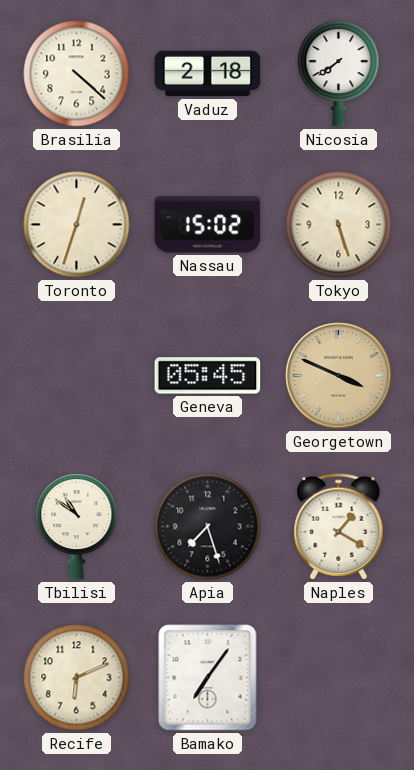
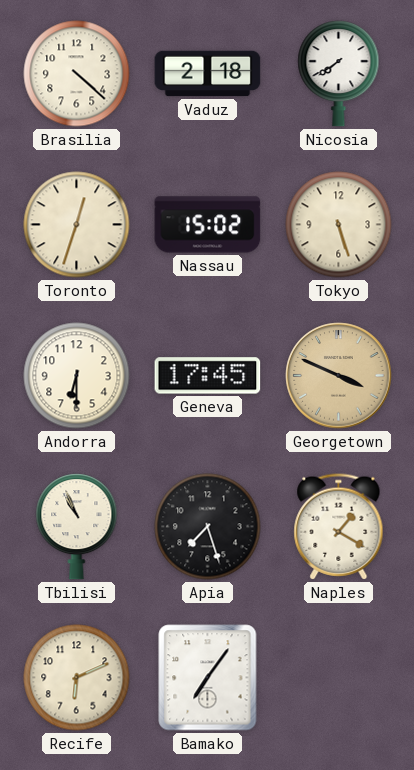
Andorra: none -> 6:30 (77, 376)
Geneva: 05:45 -> 17:45 (208, 376)
Tbilisi: 10:51 -> 10:56 (77, 527)
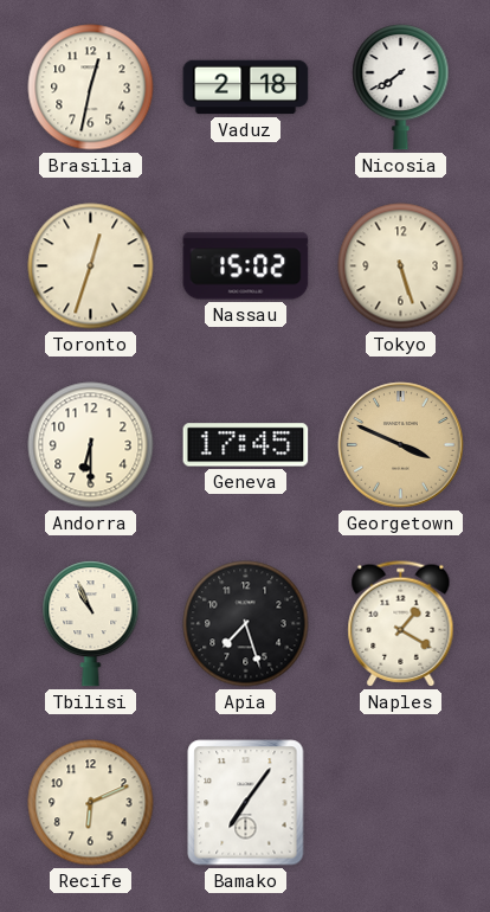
Brasilia: 4:22 -> 12:32 (91, 88)
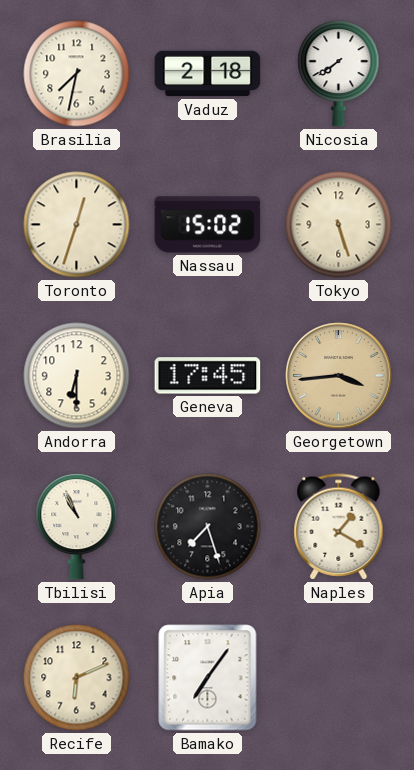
Brasilia: 12:32 -> 7:32 (77, 74)
Georgetown: 3:49 -> 3:44 (339, 376)
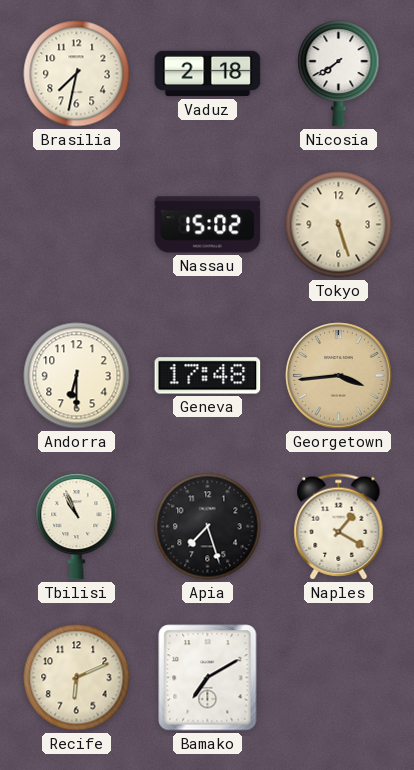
Toronto: 12:33 -> none (77, 225)
Geneva: 17:45 -> 17:48 (208, 376)
Bamako: 7:06 -> 7:10 (208, 678)
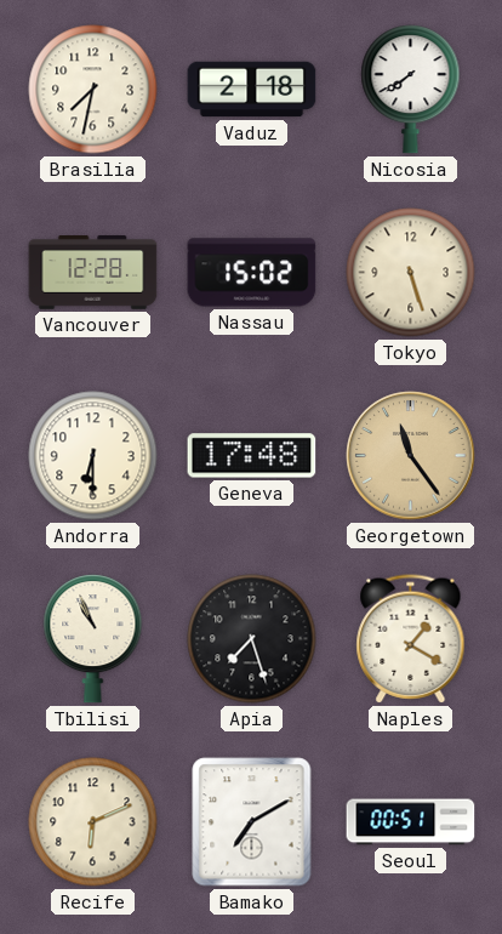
Vancouver: none -> 12:28 (93, 273)
Georgetown: 3:44 -> 11:24 (411, 456)
Seoul: none -> 00:51 (411, 822)
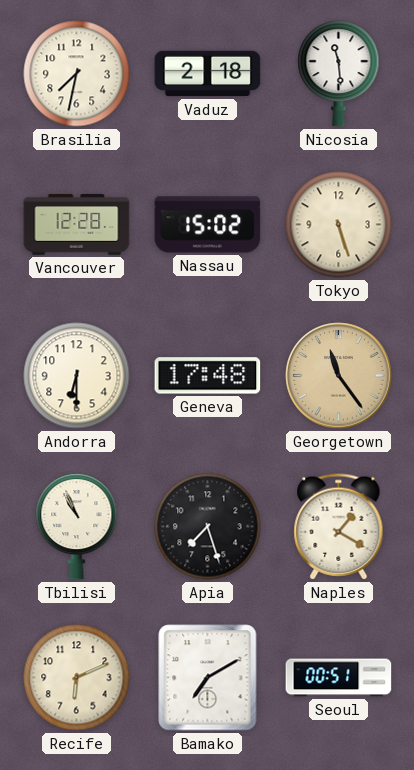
Nicosia: 7:39 -> 11:29 (339, 74)
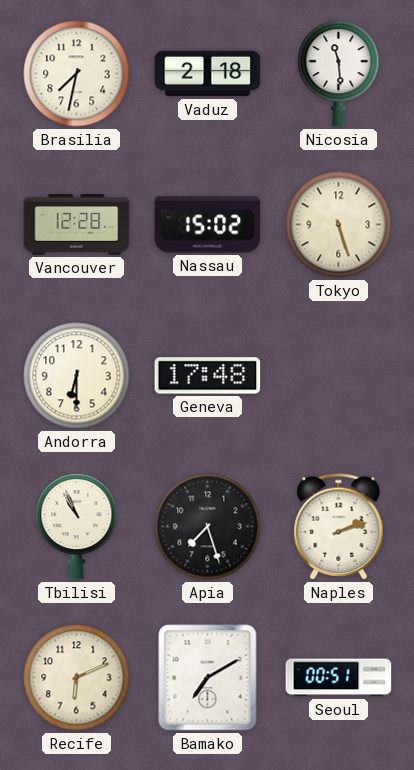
Georgetown: 11:24 -> none (339, 376)
Naples: 1:20 -> 2:12 (339, 527)
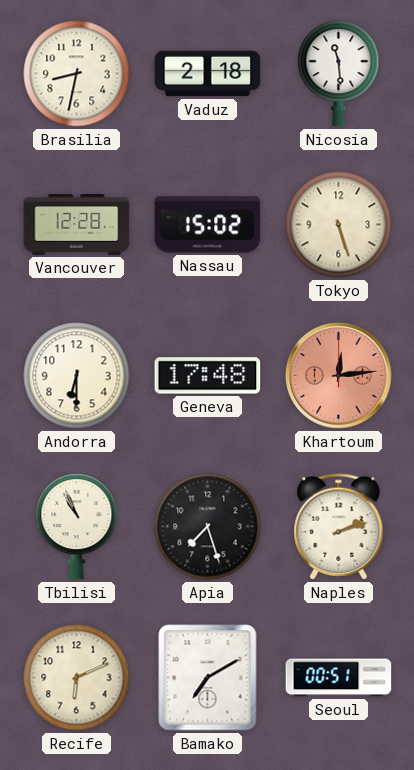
Brasilia: 7:32 -> 8:32 (77, 74)
Khartoum: none -> 12:14 (339, 376)
